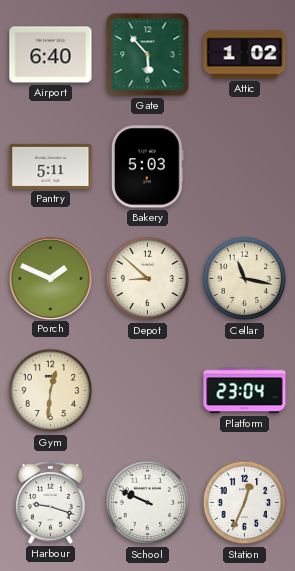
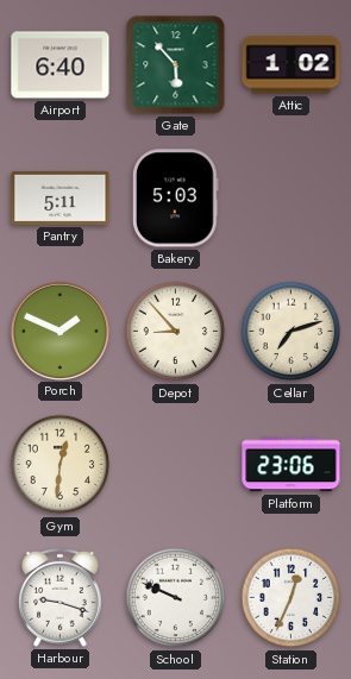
Depot: 8:52 -> 8:53 (176, 332)
Cellar: 11:17 -> 7:12 (292, 332)
Platform: 23:04 -> 23:06 (292, 465)
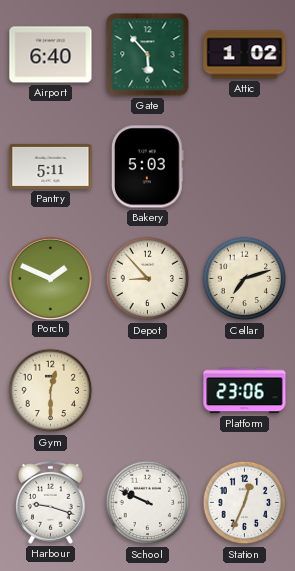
Gym: 12:31 -> 12:30 (51, 391)
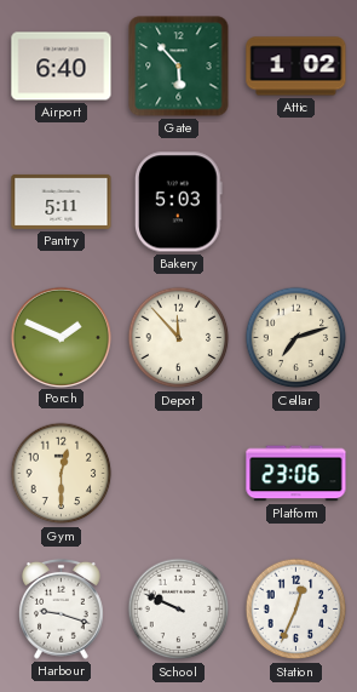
Depot: 8:53 -> 11:53 (179, 338)
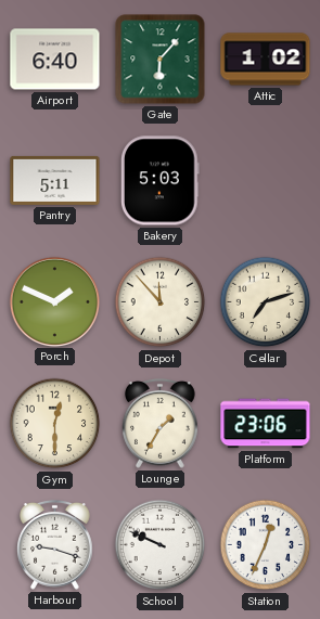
Gate: 5:53 -> 6:07 (161, 60)
Lounge: none -> 1:35 (161, 423)
